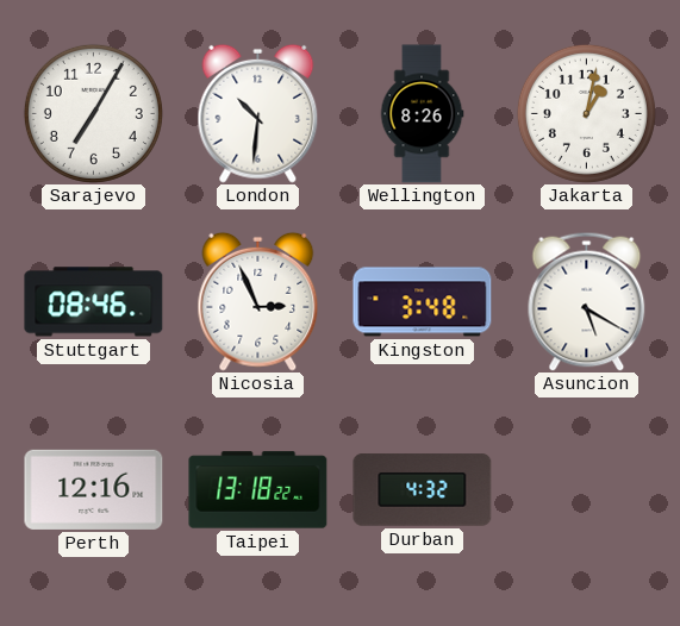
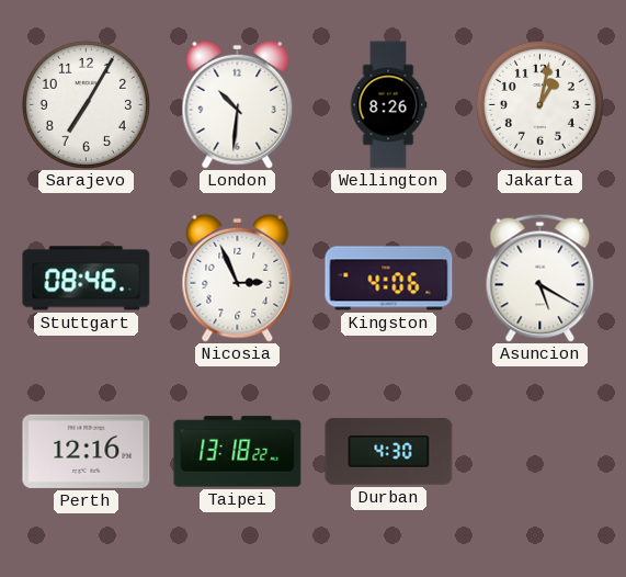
Kingston: 3:48 -> 4:06 (389, 279)
Durban: 4:32 -> 4:30 (389, 452)
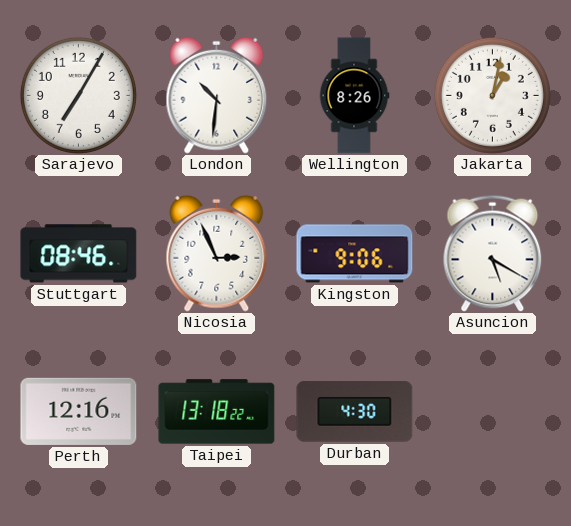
Kingston: 4:06 -> 9:06 (355, 254)
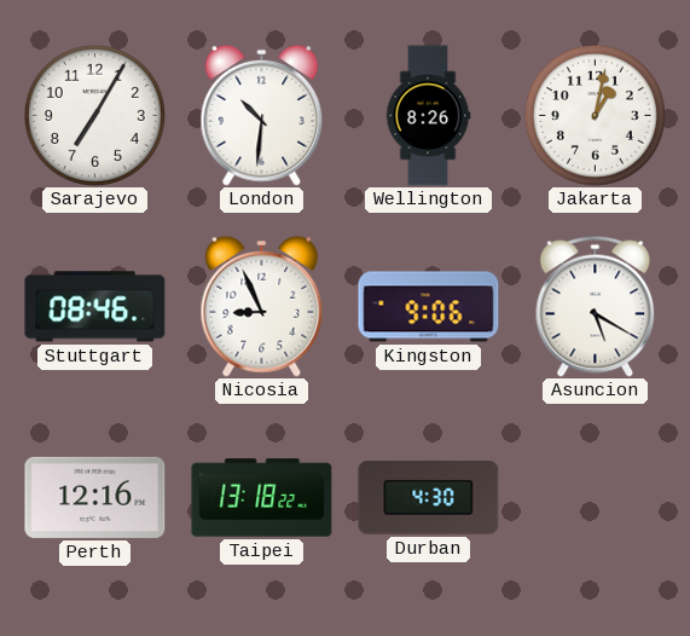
Nicosia: 2:56 -> 8:56 (262, 306)
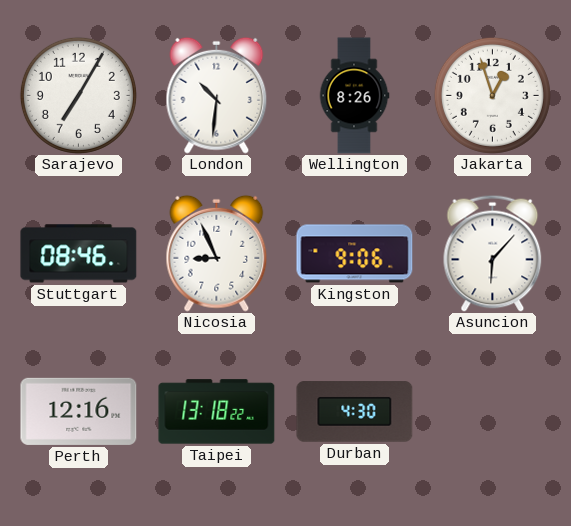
Jakarta: 1:02 -> 12:57 (492, 95)
Asuncion: 5:20 -> 6:07 (493, 253)
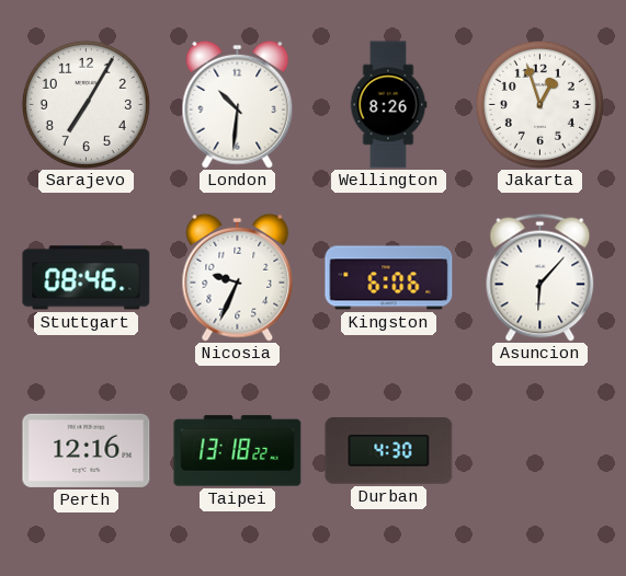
Nicosia: 8:56 -> 9:34 (238, 277)
Kingston: 9:06 -> 6:06 (389, 278)
